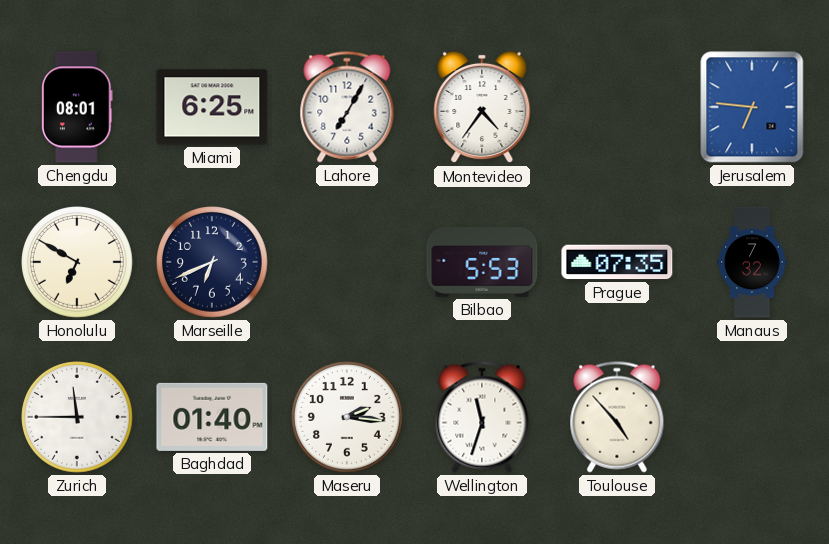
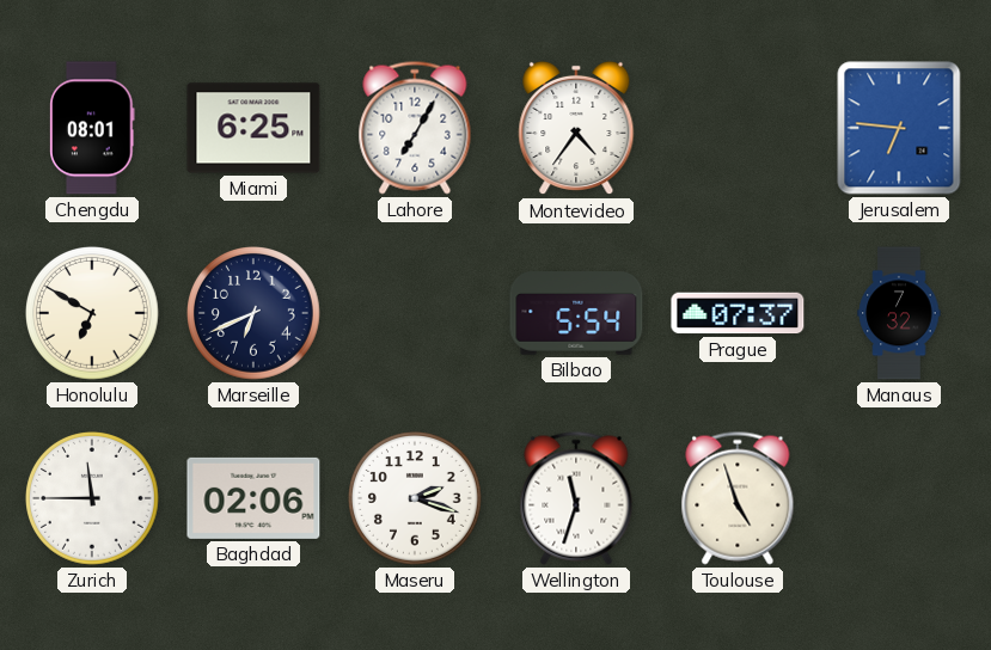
Bilbao: 5:53 -> 5:54 (576, 313)
Prague: 07:35 -> 07:37 (738, 313)
Baghdad: 01:40 -> 02:06 (253, 498)
Maseru: 2:16 -> 2:18 (416, 499)
Toulouse: 4:53 -> 4:57 (738, 498)
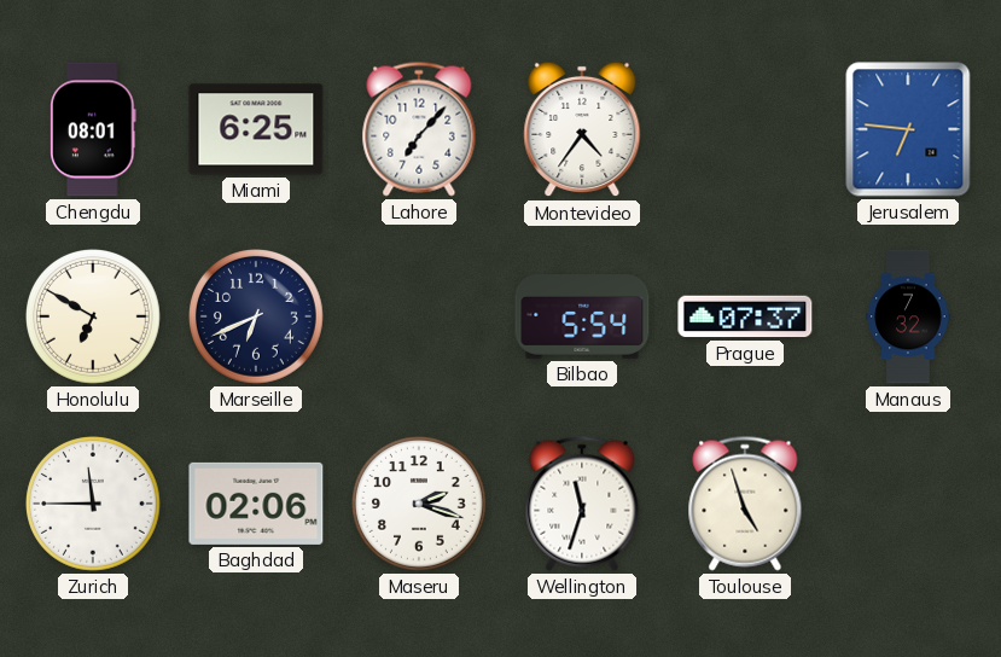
Lahore: 7:05 -> 7:07 (419, 129)
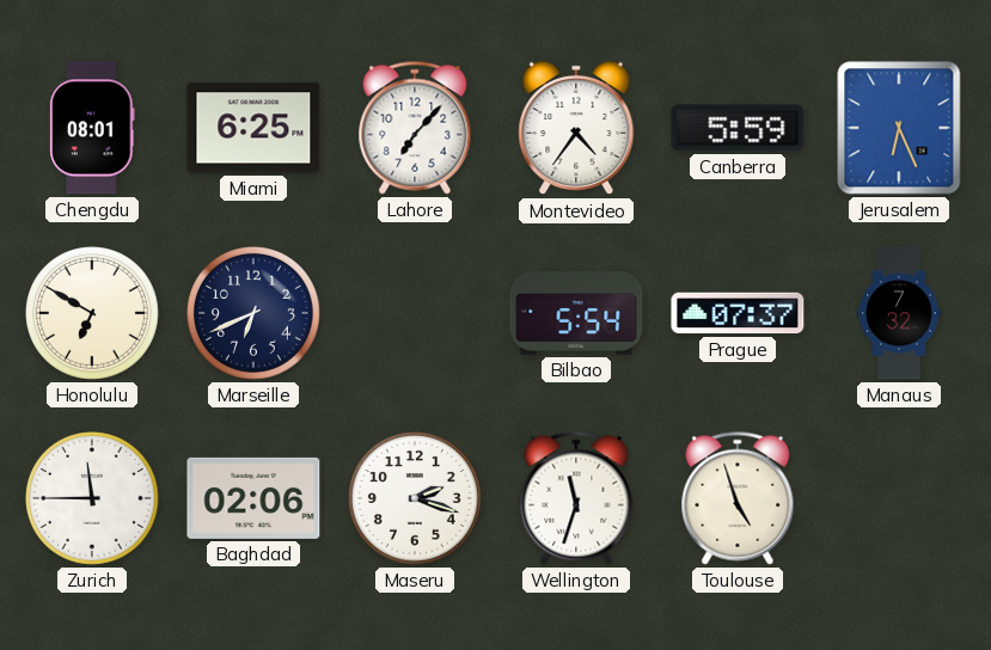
Canberra: none -> 5:59 (738, 128)
Jerusalem: 6:46 -> 6:26 (899, 128)
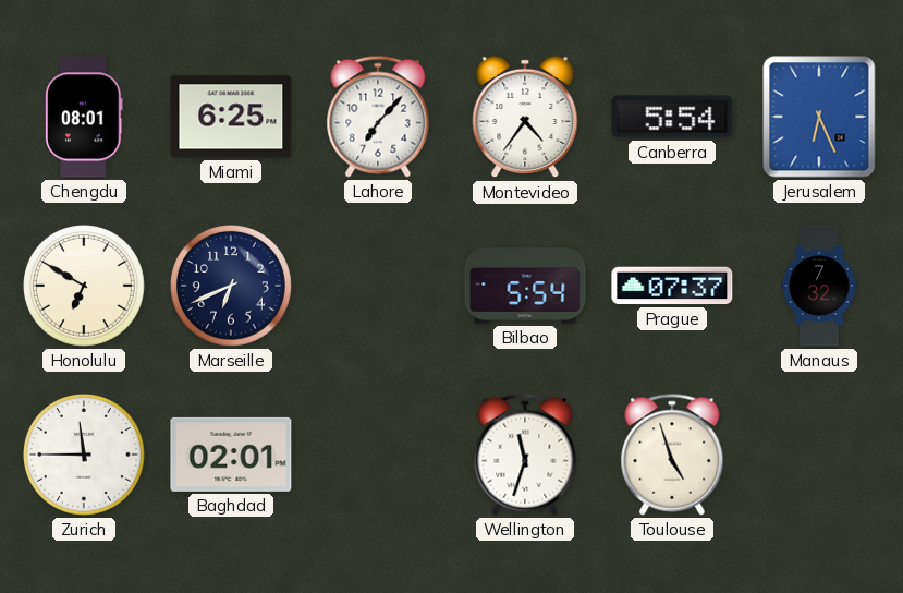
Canberra: 5:59 -> 5:54 (672, 117)
Baghdad: 02:06 -> 02:01 (231, 455)
Maseru: 2:18 -> none (416, 499)
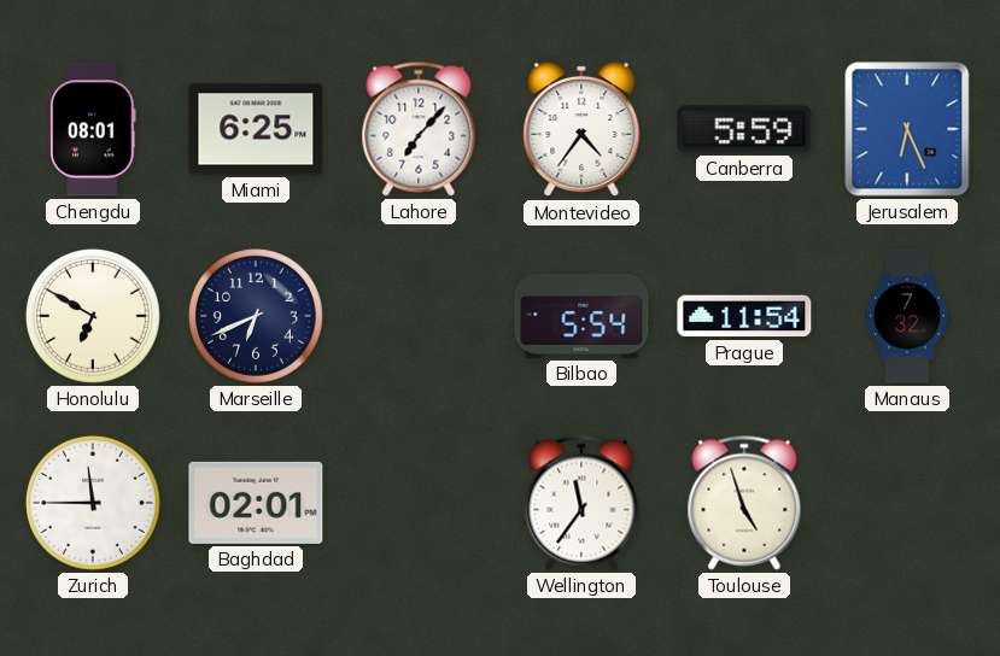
Canberra: 5:54 -> 5:59 (744, 129)
Prague: 07:37 -> 11:54 (744, 316)
Wellington: 11:33 -> 11:36 (581, 503)
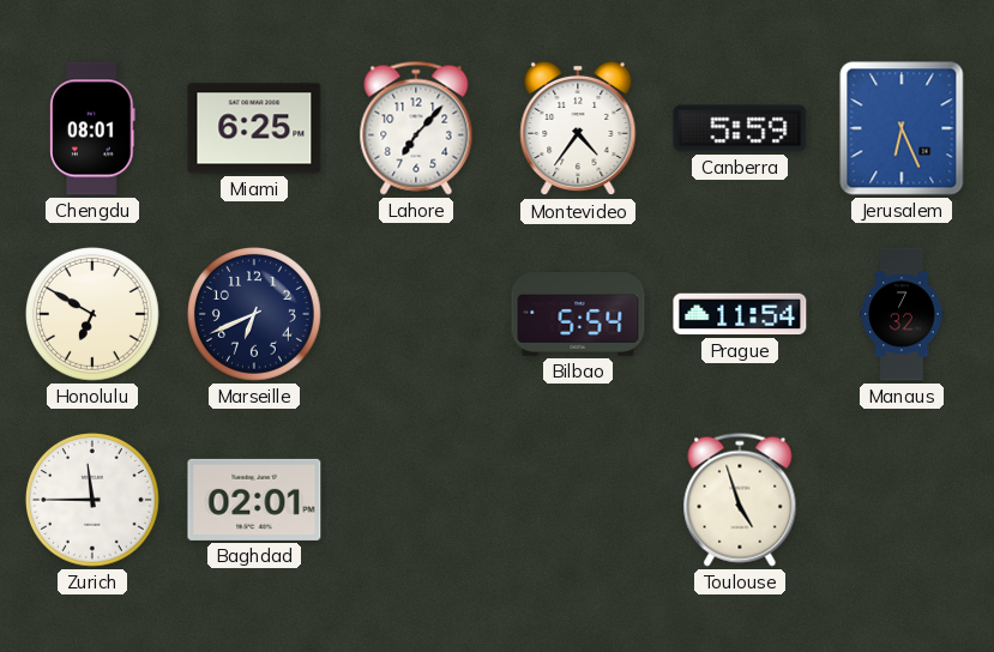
Wellington: 11:36 -> none (581, 503)
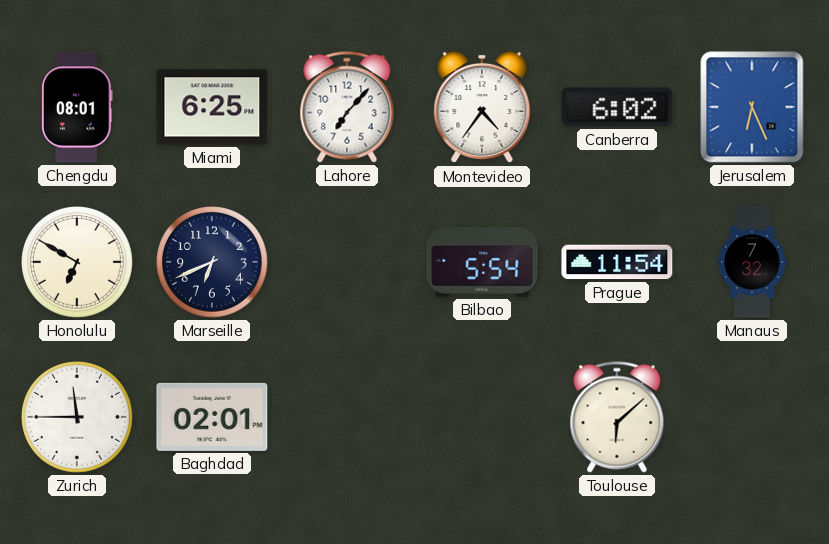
Canberra: 5:59 -> 6:02 (617, 107)
Toulouse: 4:57 -> 6:08 (617, 417)
